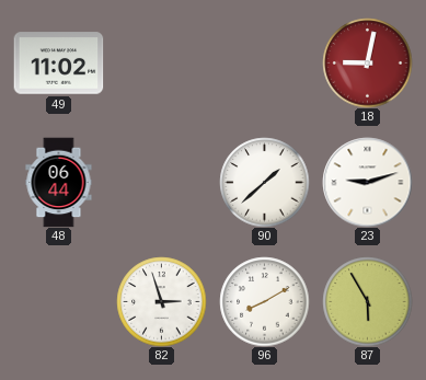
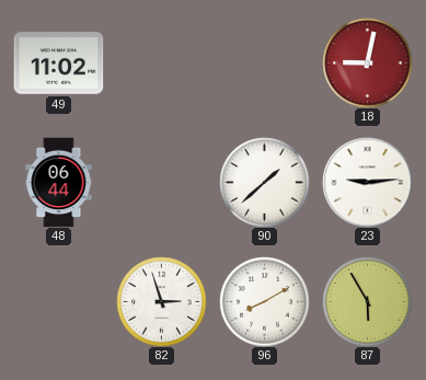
23: 9:12 -> 9:14 (367, 182)
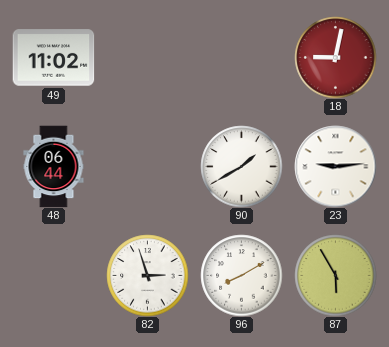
90: 1:38 -> 1:40 (241, 166)
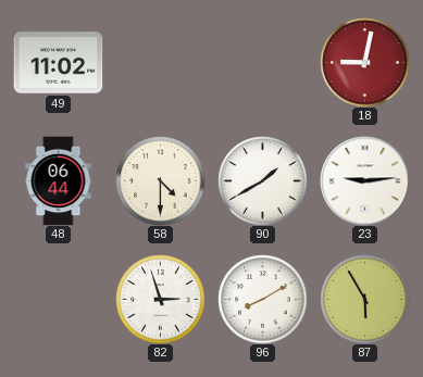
58: none -> 4:30 (160, 180)
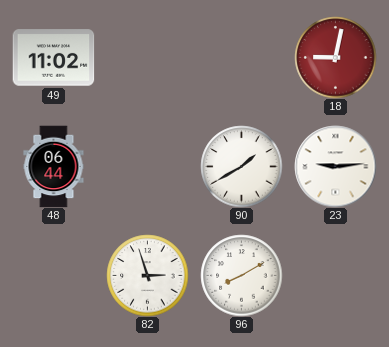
58: 4:30 -> none (160, 180)
87: 5:55 -> none (364, 299)
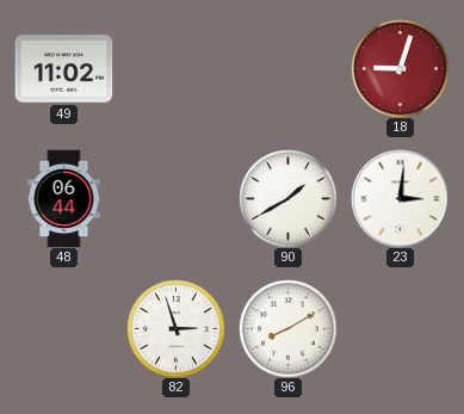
18: 9:02 -> 9:03 (400, 68)
23: 9:14 -> 3:01 (400, 198)
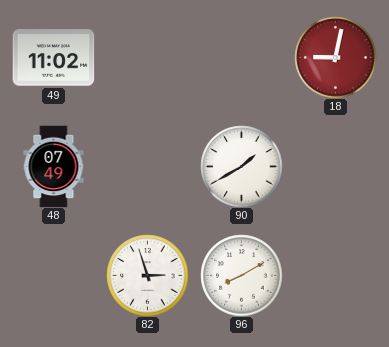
18: 9:03 -> 9:02 (335, 57)
48: 06:44 -> 07:49 (54, 166)
23: 3:01 -> none (400, 198)
